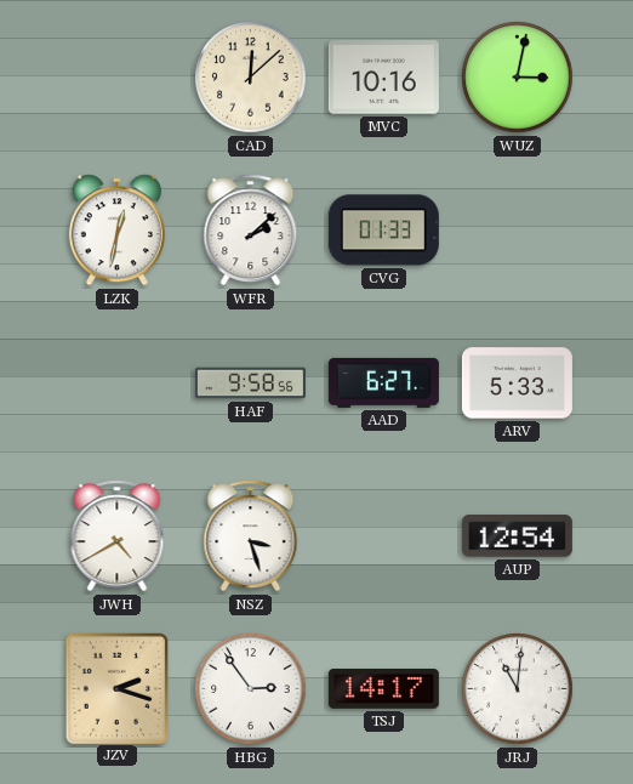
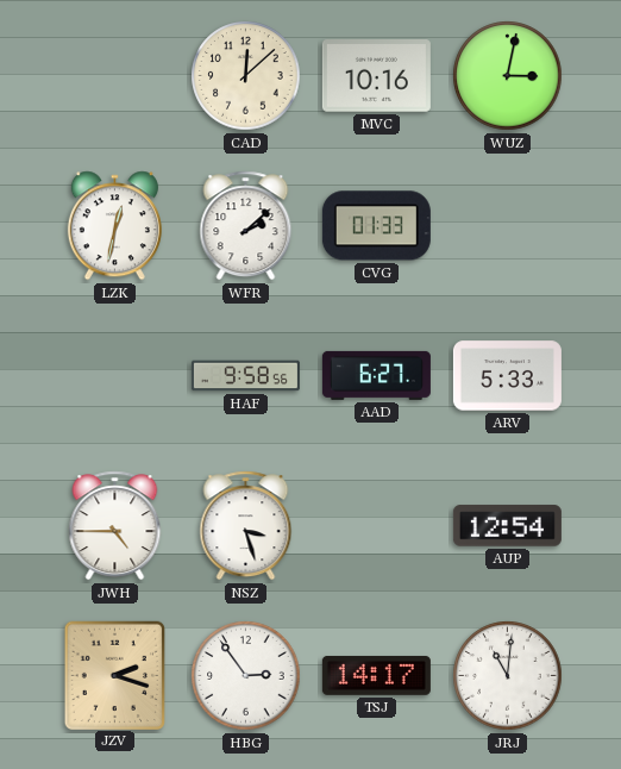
JWH: 4:40 -> 4:45 (115, 526)
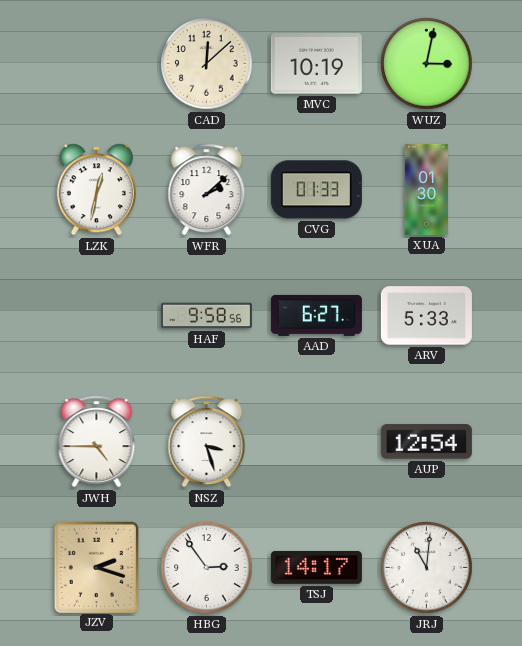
MVC: 10:16 -> 10:19 (316, 64)
XUA: none -> 01:30 (426, 189)
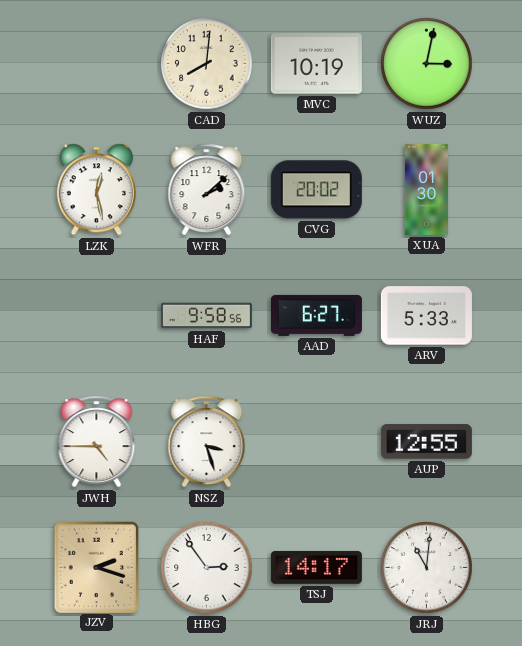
CAD: 12:08 -> 8:01 (207, 64)
LZK: 12:32 -> 12:28 (96, 190)
CVG: 01:33 -> 20:02 (316, 190)
AUP: 12:54 -> 12:55 (426, 442)
